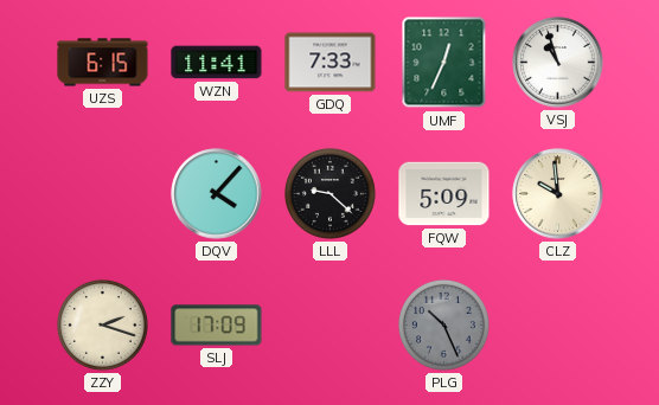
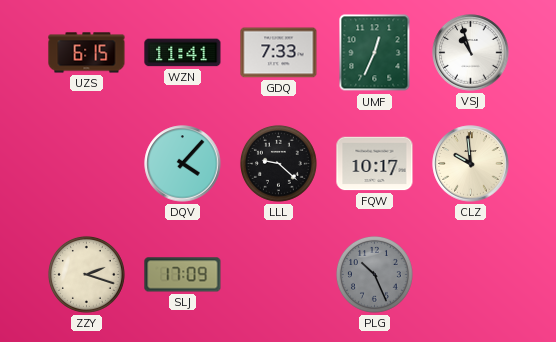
FQW: 5:09 -> 10:17 (375, 164)
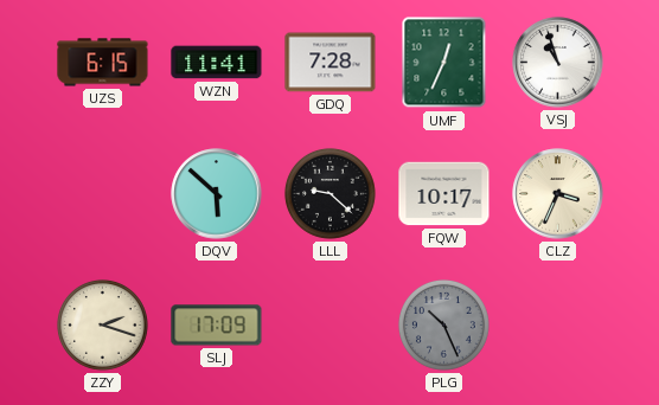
GDQ: 7:33 -> 7:28 (331, 63)
DQV: 4:07 -> 5:52 (217, 194)
CLZ: 9:59 -> 3:34 (558, 194)
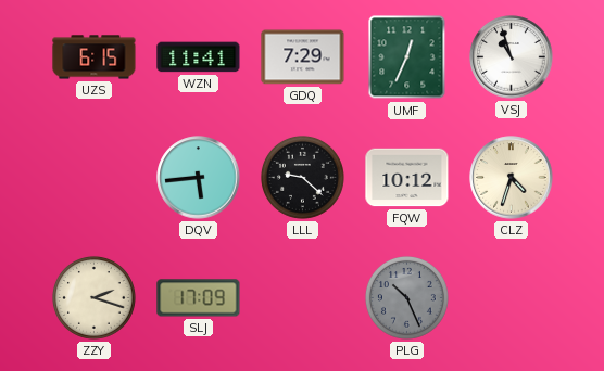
GDQ: 7:28 -> 7:29 (303, 57)
DQV: 5:52 -> 5:44 (199, 178)
FQW: 10:17 -> 10:12 (407, 178)
CLZ: 3:34 -> 4:33 (512, 178)
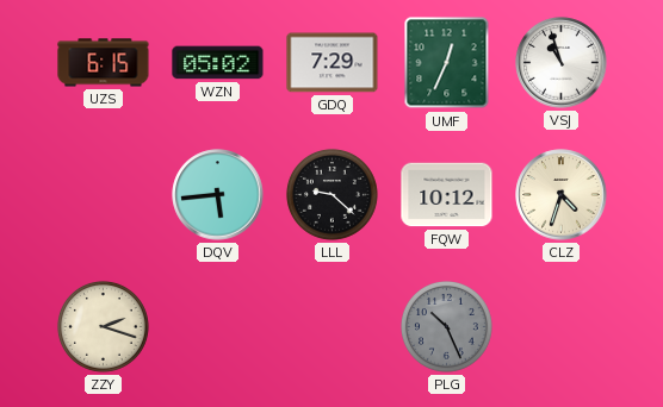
WZN: 11:41 -> 05:02 (218, 63)
SLJ: 17:09 -> none (199, 298)
